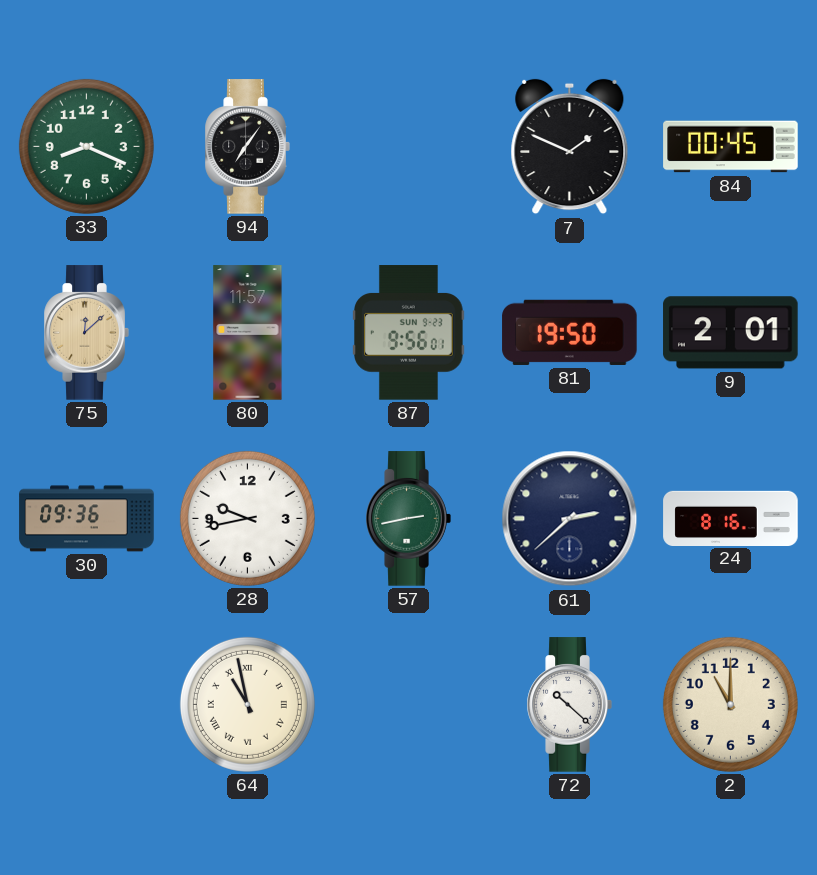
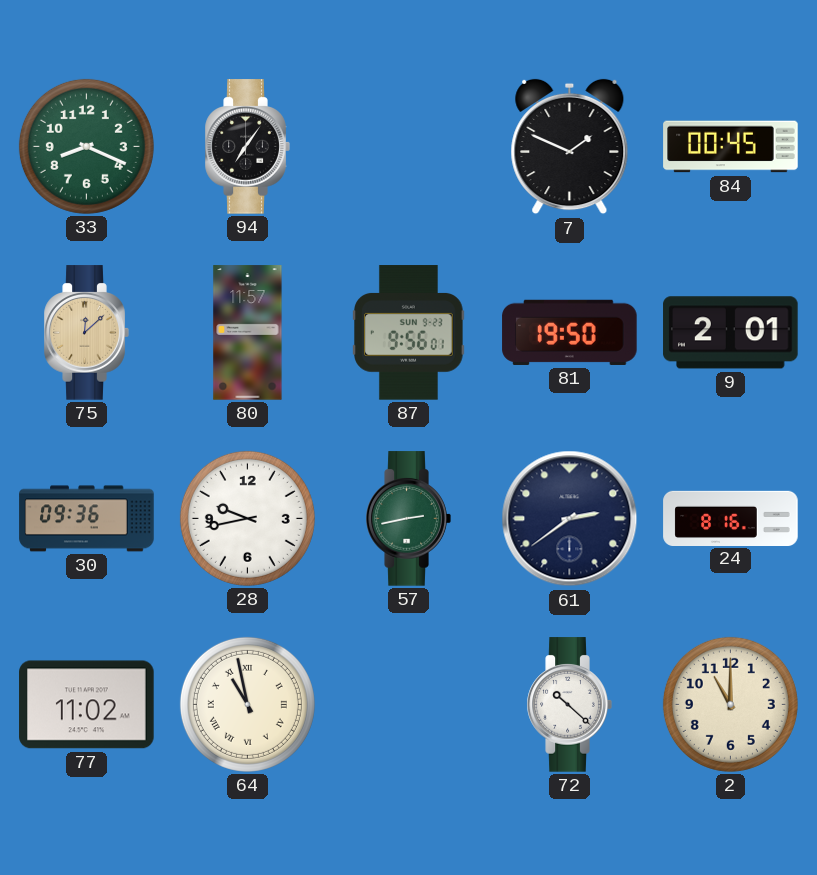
61: 2:38 -> 2:39 (570, 519)
77: none -> 11:02 (87, 705)
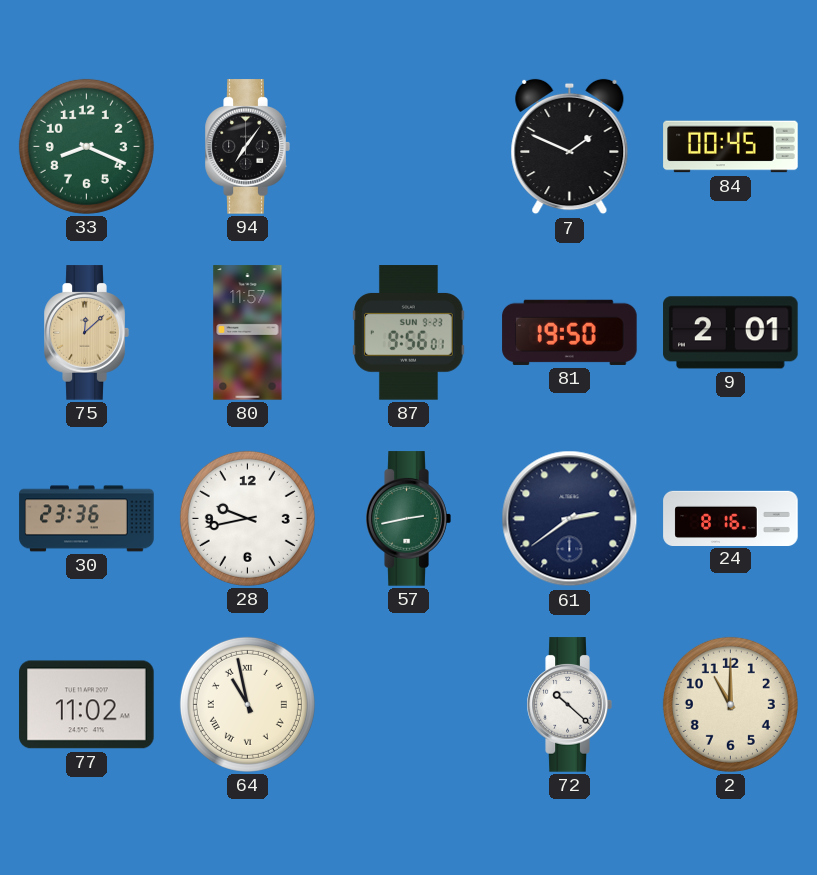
30: 09:36 -> 23:36 (87, 519)
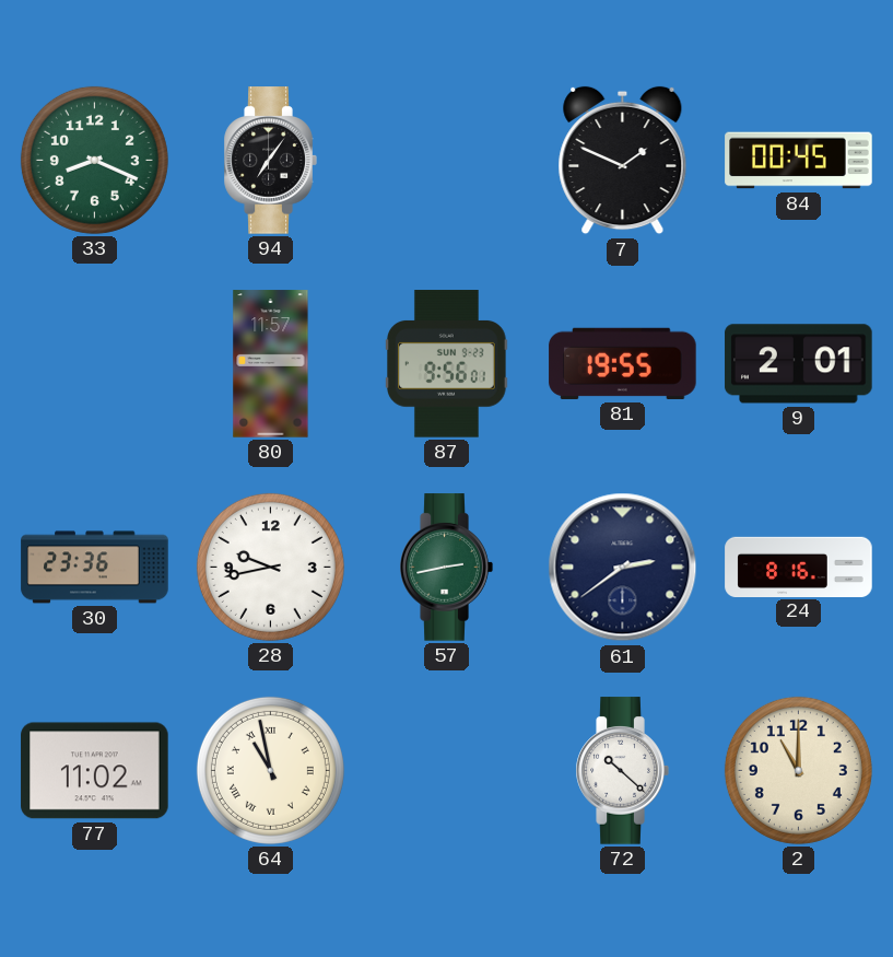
75: 12:08 -> none (86, 333)
81: 19:50 -> 19:55 (623, 363)
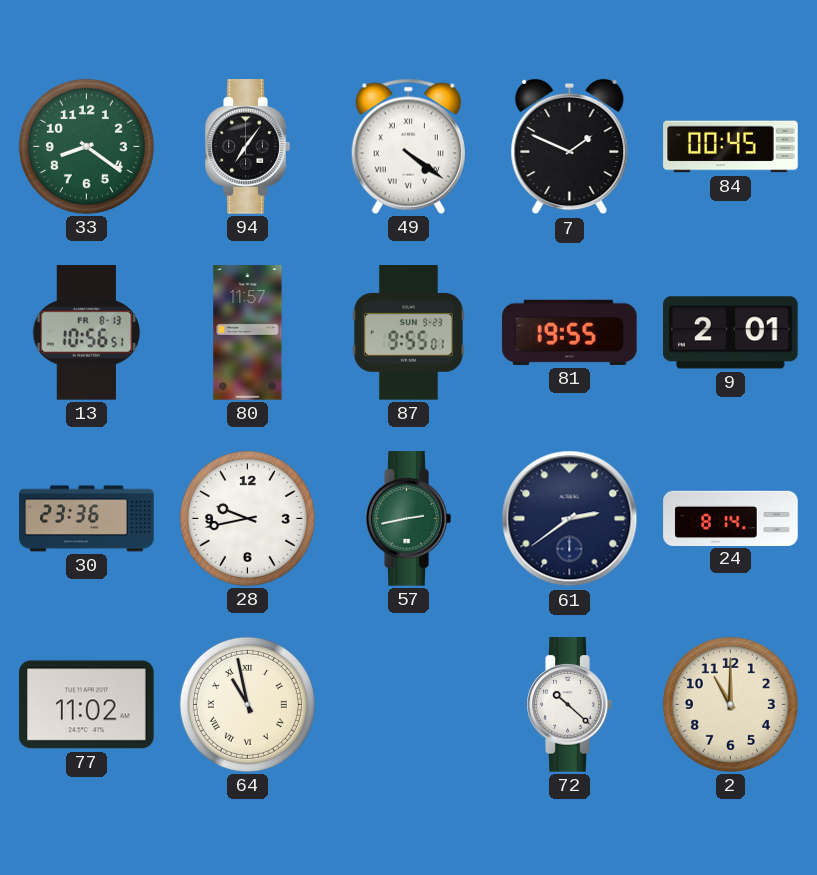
33: 8:19 -> 8:21 (86, 146)
49: none -> 4:21 (408, 146)
13: none -> 10:56 (87, 333)
87: 9:56 -> 9:55 (409, 333)
24: 8:16 -> 8:14 (731, 518)
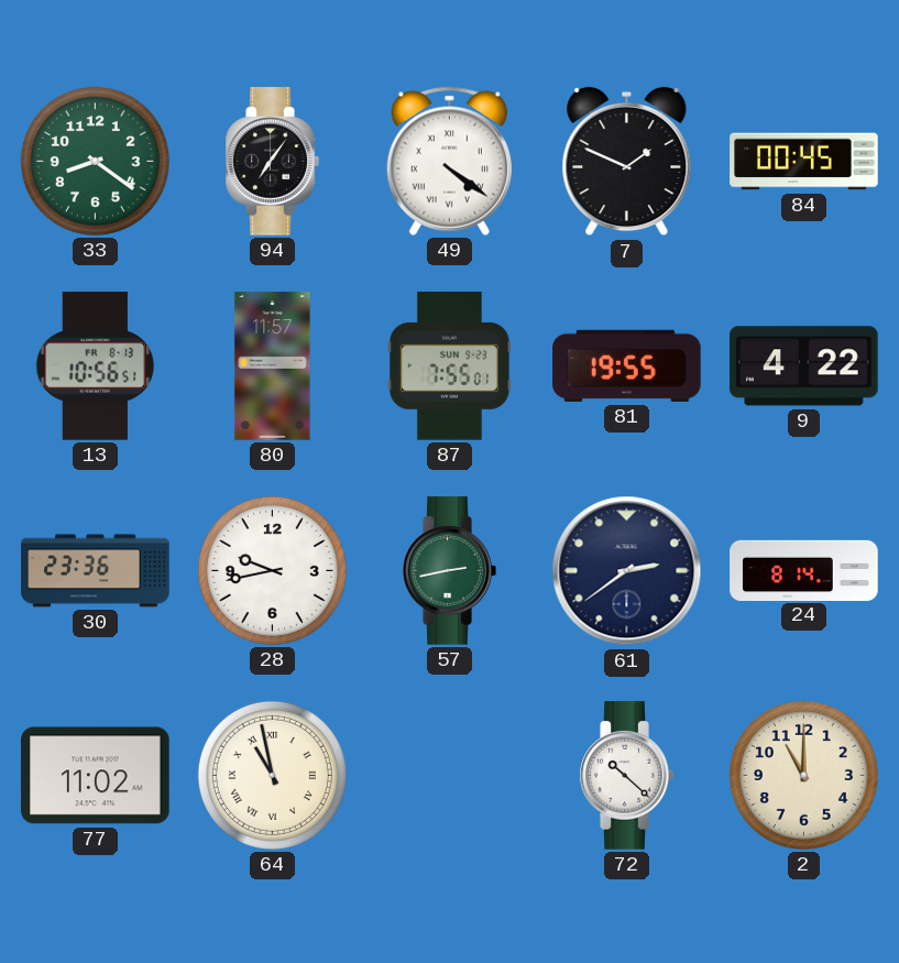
87: 9:55 -> 7:55 (450, 366)
9: 2:01 -> 4:22 (804, 366)
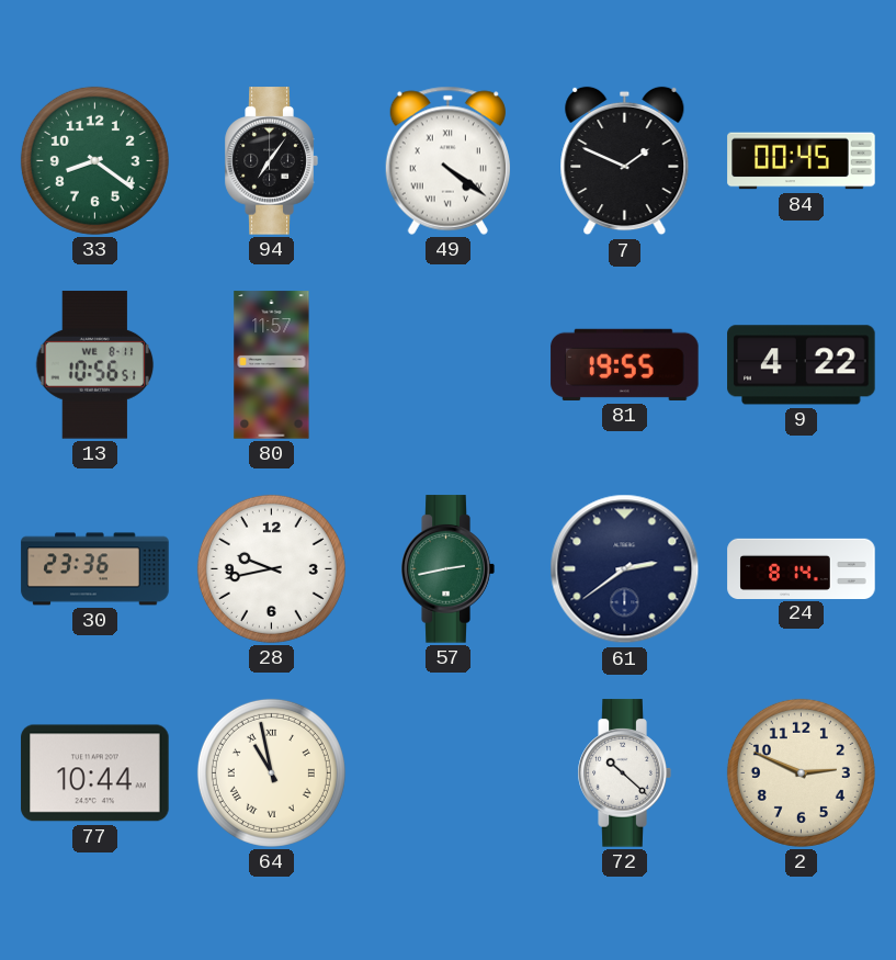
13 date: FR 8-13 -> WE 8-11 (95, 365)
87: 7:55 -> none (450, 366)
77: 11:02 -> 10:44 (95, 773)
2: 11:00 -> 2:49 (801, 772)
